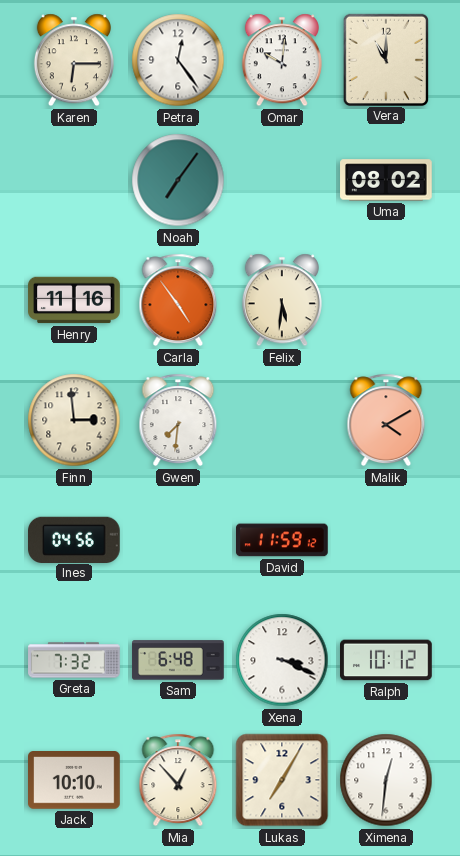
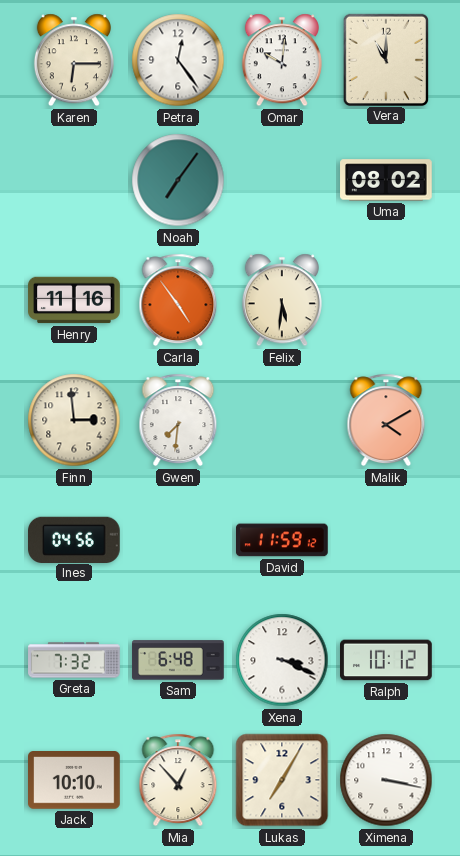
Ximena: 12:31 -> 3:17 (386, 780)
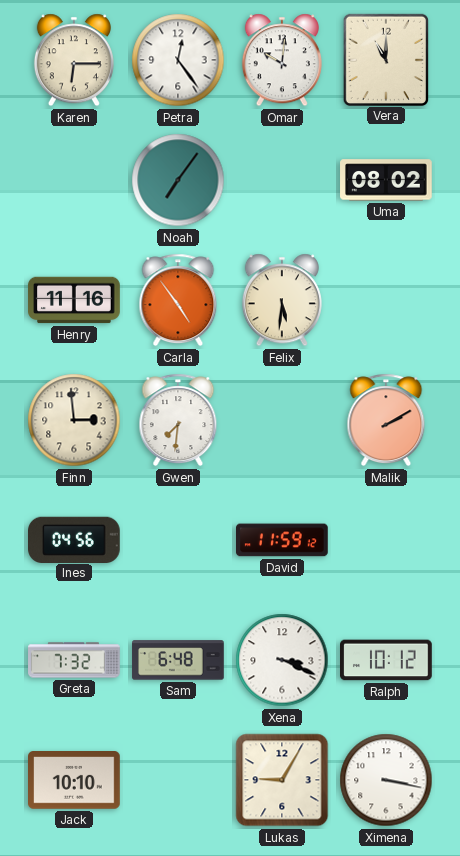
Malik: 4:10 -> 2:10 (386, 420)
Mia: 12:53 -> none (178, 780)
Lukas: 7:05 -> 9:05 (282, 780)
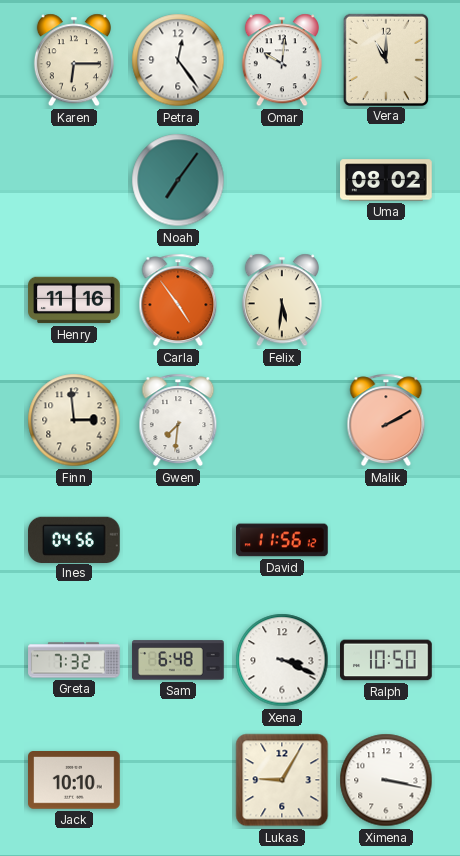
David: 11:59 -> 11:56 (283, 540)
Ralph: 10:12 -> 10:50 (387, 660)
